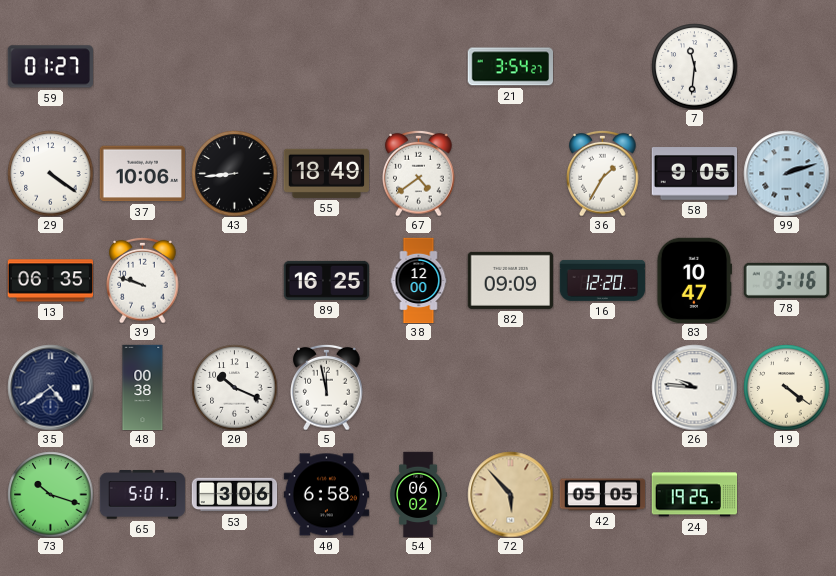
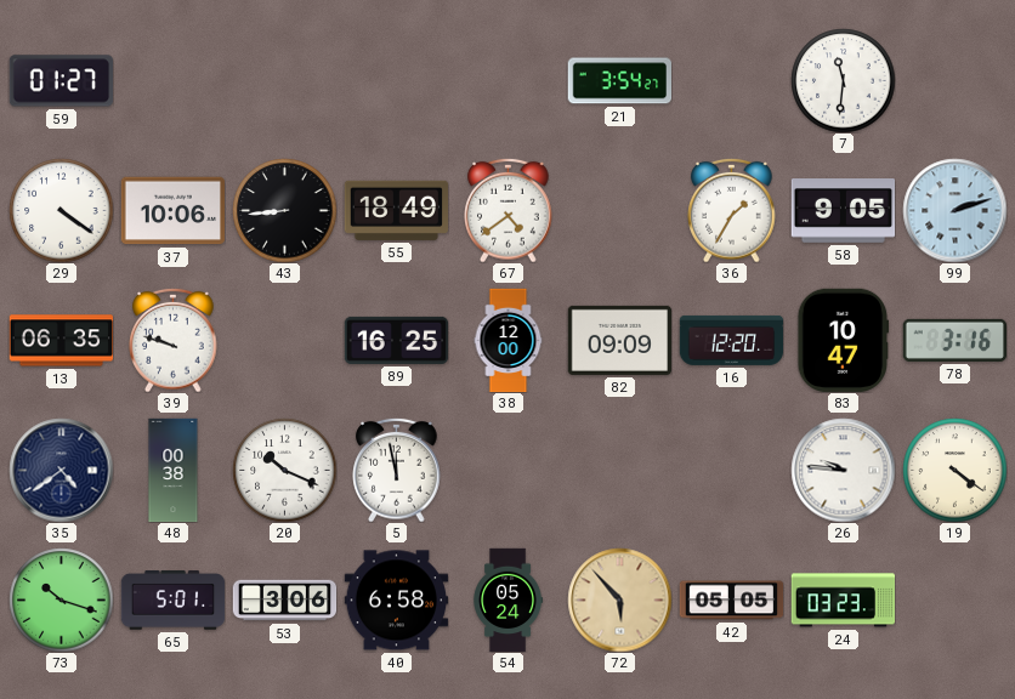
54: 06:02 -> 05:24 (509, 599)
24: 19:25 -> 03:23 (843, 601)
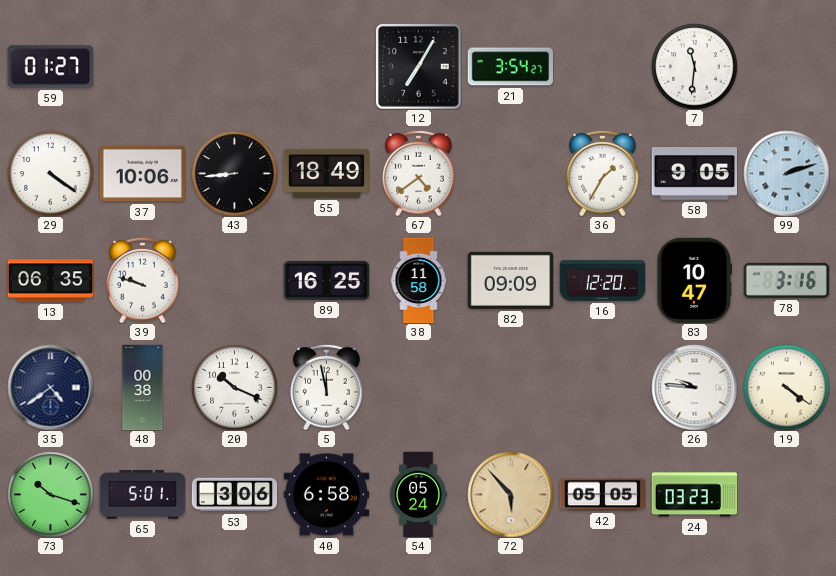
12: none -> 7:05 (419, 67)
38: 12:00 -> 11:58 (419, 280)
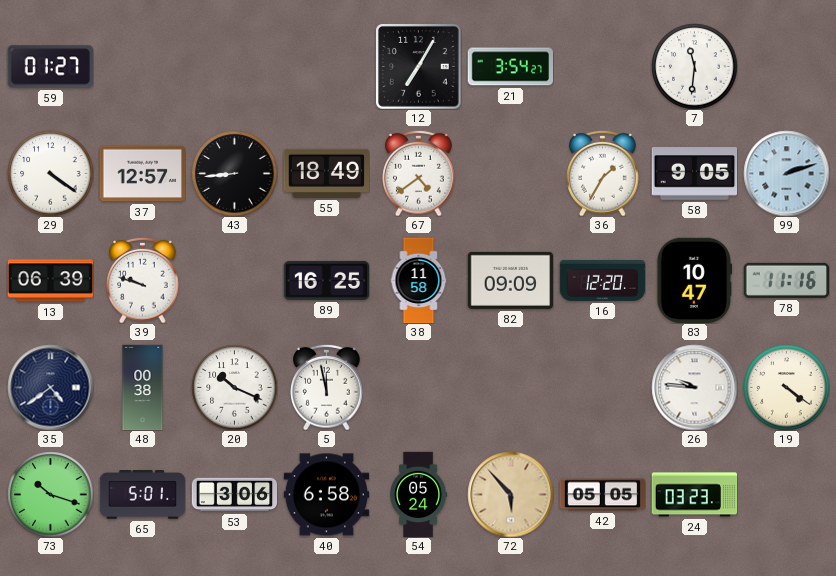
37: 10:06 -> 12:57 (142, 174)
13: 06:35 -> 06:39 (50, 281)
78: 3:16 -> 11:16 (786, 280)
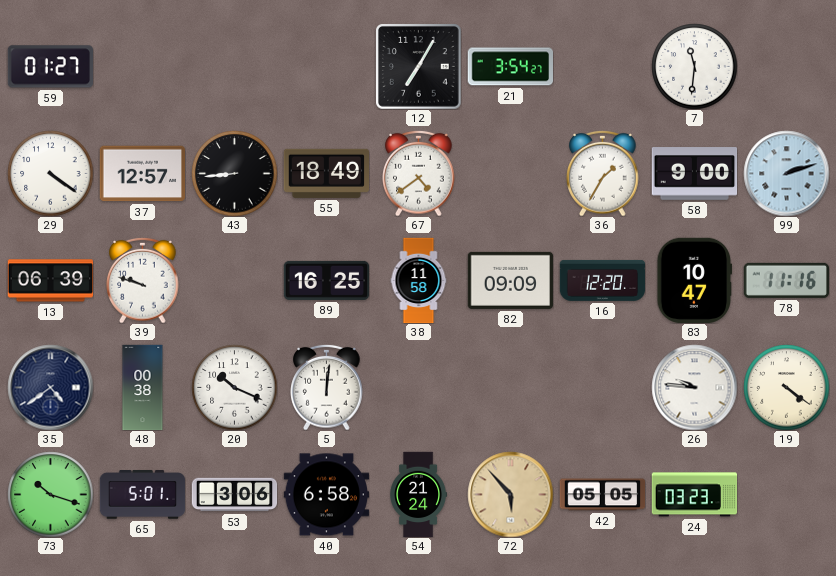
58: 9:05 -> 9:00 (694, 174)
5: 11:58 -> 12:01 (327, 387)
54: 05:24 -> 21:24 (419, 494)
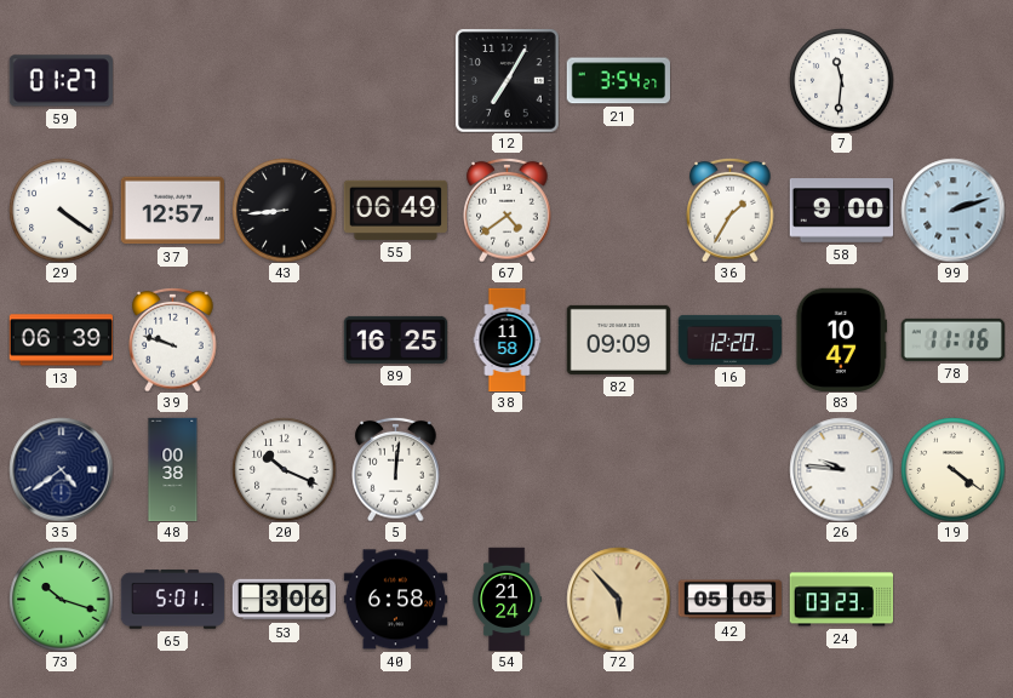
55: 18:49 -> 06:49 (395, 210)
